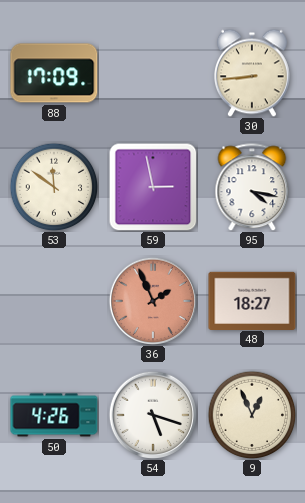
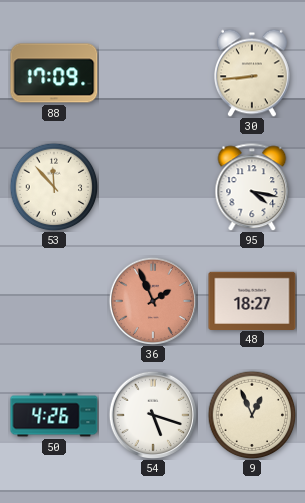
53: 11:51 -> 11:53 (54, 187)
59: 2:58 -> none (153, 187)
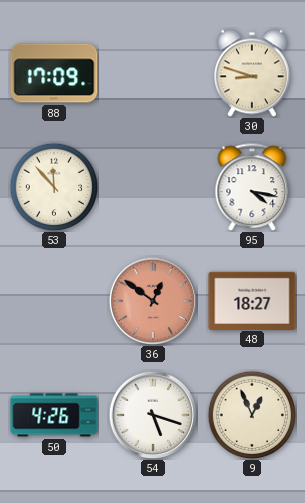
30: 8:44 -> 8:48 (252, 73)
36: 1:56 -> 12:51 (153, 301)
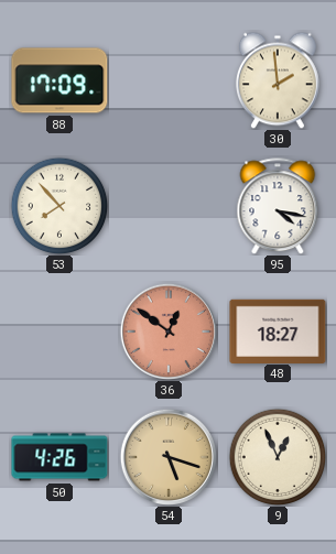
30: 8:48 -> 1:59 (278, 80)
53: 11:53 -> 7:53 (59, 206)
54 dial: white -> champagne (169, 457)
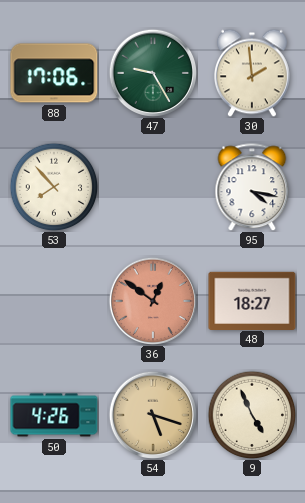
88: 17:09 -> 17:06 (54, 73)
47: none -> 9:25 (153, 73)
9: 12:56 -> 4:56 (252, 415)
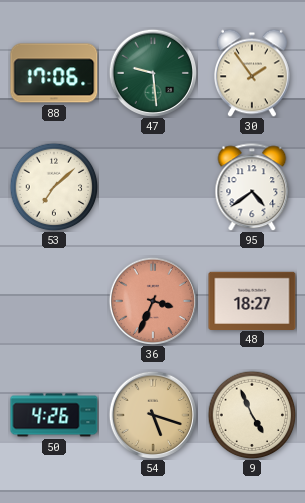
47: 9:25 -> 9:29 (153, 73)
30: 1:59 -> 1:54 (252, 73)
53: 7:53 -> 7:08 (54, 187)
95: 4:17 -> 4:39 (252, 187)
36: 12:51 -> 3:34 (153, 301)
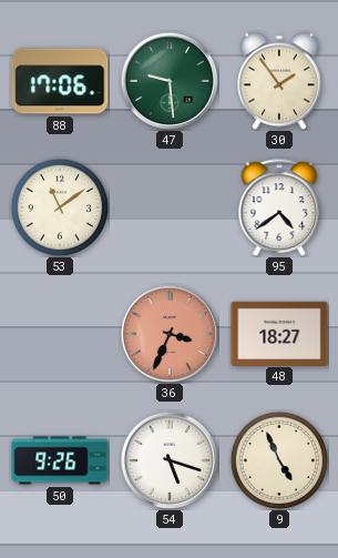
53: 7:08 -> 11:09 (60, 207)
50: 4:26 -> 9:26 (60, 460)
54 dial: champagne -> white (170, 460)
